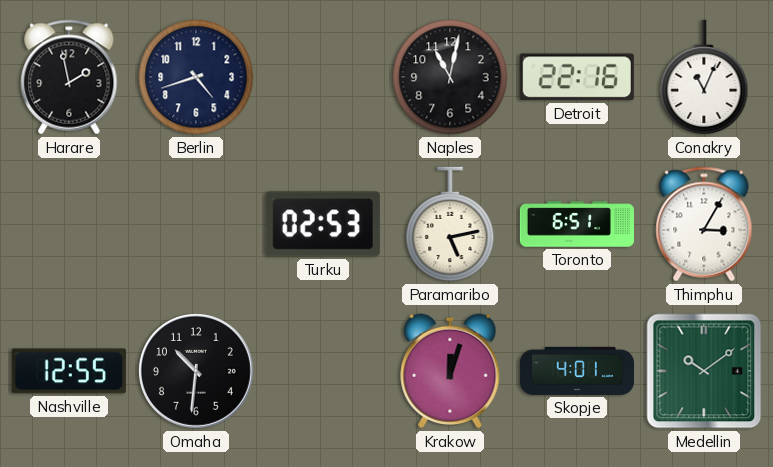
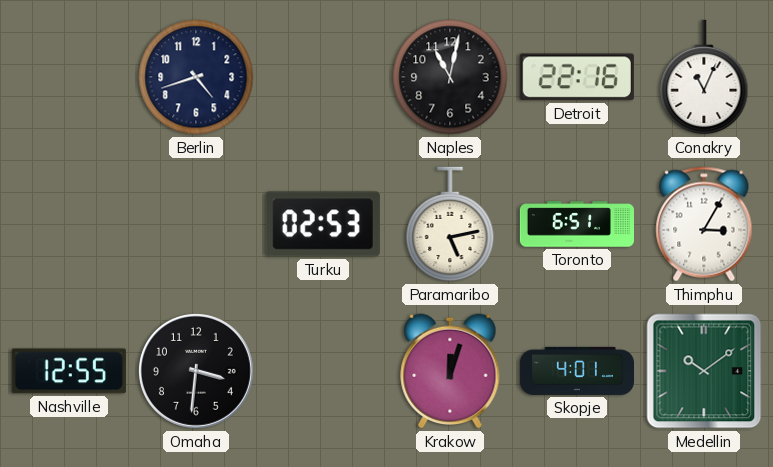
Harare: 1:58 -> none (69, 77)
Omaha: 10:31 -> 3:31 (196, 371)
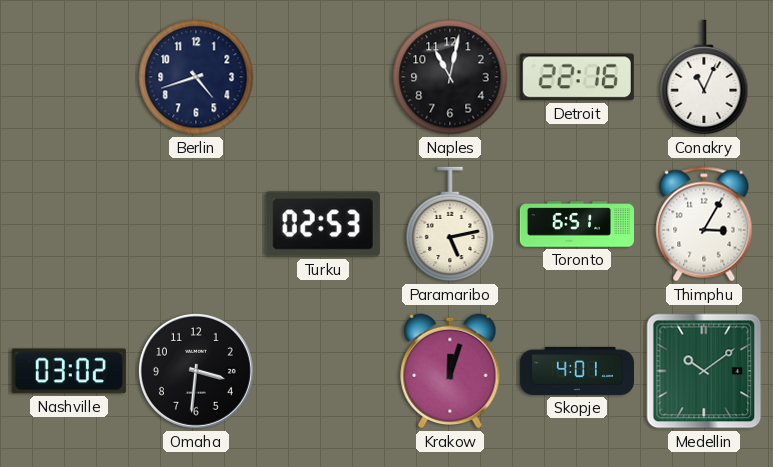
Nashville: 12:55 -> 03:02 (69, 371)
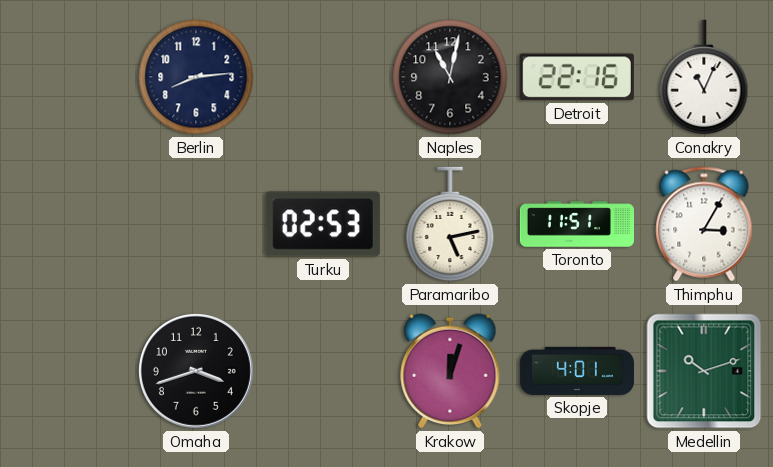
Berlin: 4:42 -> 8:14 (196, 77)
Toronto: 6:51 -> 11:51 (576, 224)
Nashville: 03:02 -> none (69, 371)
Omaha: 3:31 -> 3:42 (196, 371)
Medellin: 10:09 -> 10:12 (704, 371)
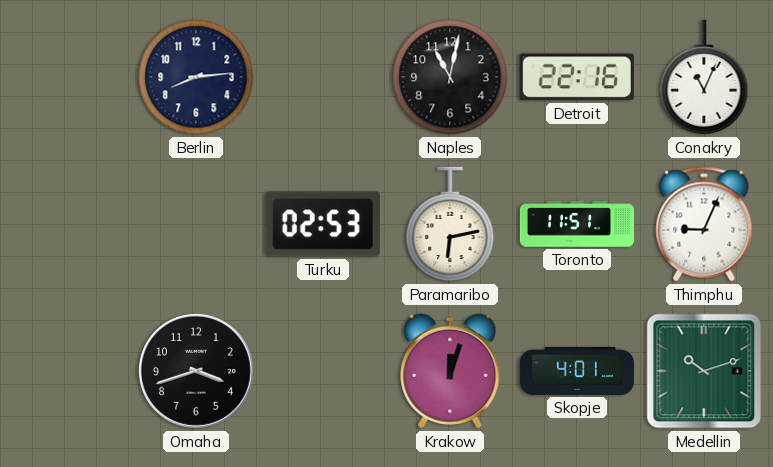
Paramaribo: 5:13 -> 6:13 (450, 224)
Thimphu: 3:05 -> 9:04 (704, 224)
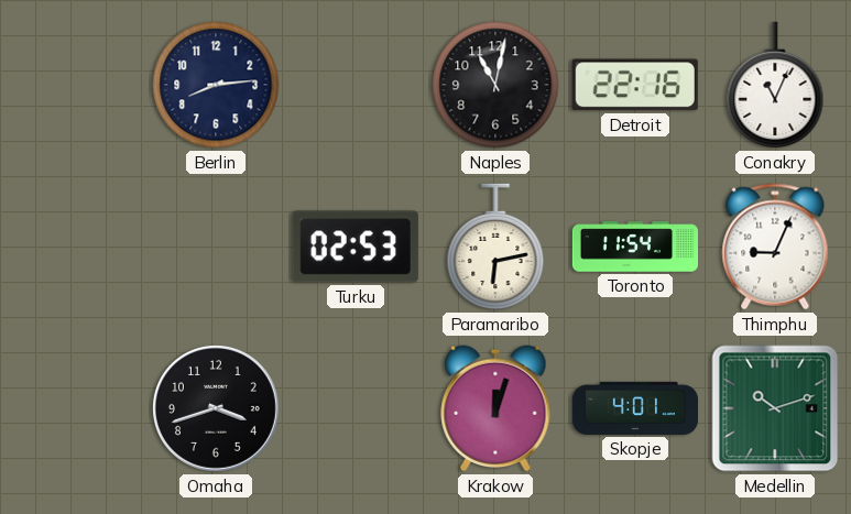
Toronto: 11:51 -> 11:54 (634, 247)
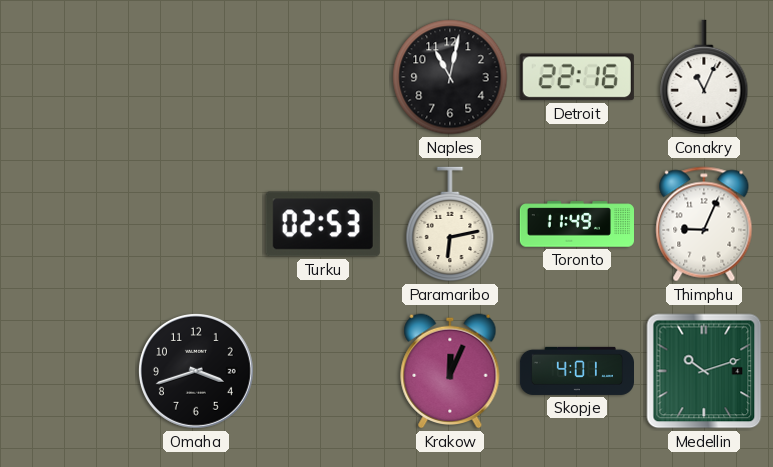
Berlin: 8:14 -> none (216, 85)
Toronto: 11:54 -> 11:49 (576, 224)
Krakow: 12:03 -> 12:04 (450, 371)
